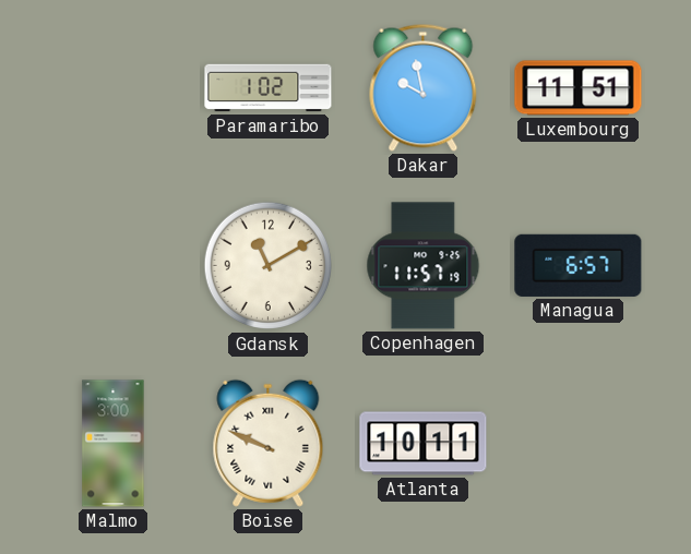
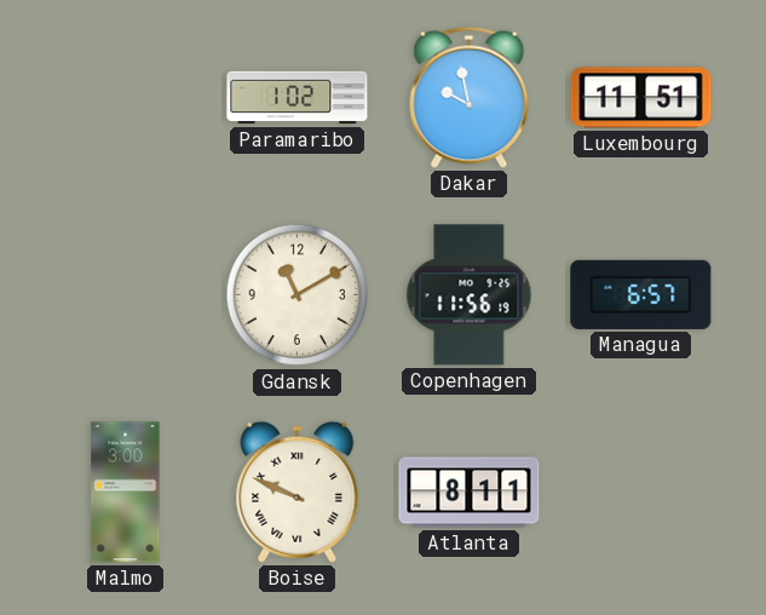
Copenhagen: 11:57 -> 11:56 (470, 295)
Atlanta: 10:11 -> 8:11 (470, 493)
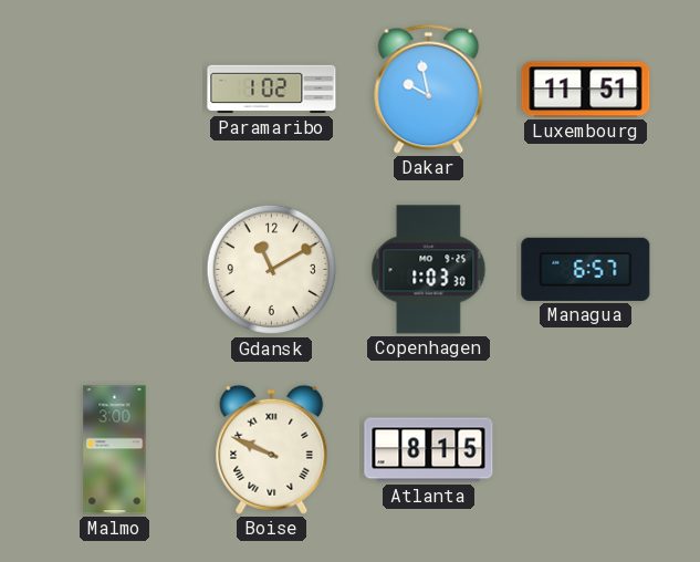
Copenhagen: 11:56 -> 1:03 (429, 270)
Atlanta: 8:11 -> 8:15 (429, 450)
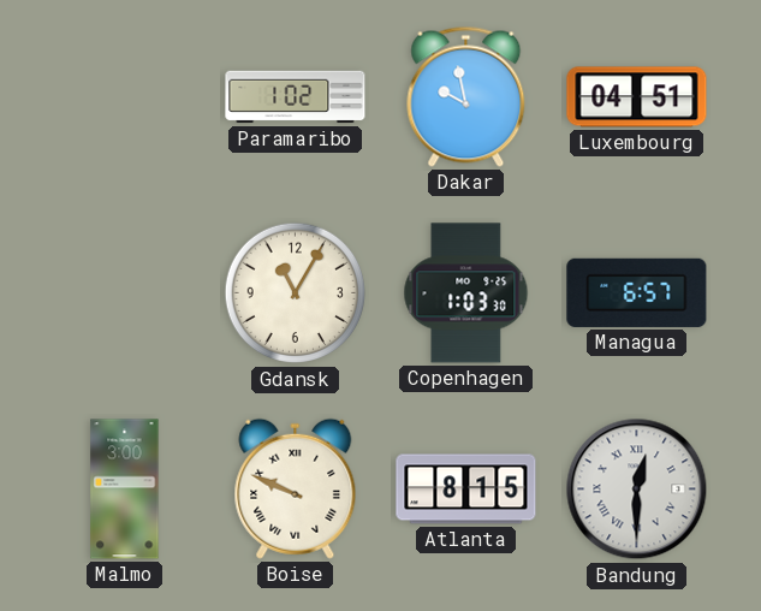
Luxembourg: 11:51 -> 04:51 (637, 97)
Gdansk: 11:10 -> 11:05 (296, 293)
Bandung: none -> 12:30 (637, 490)
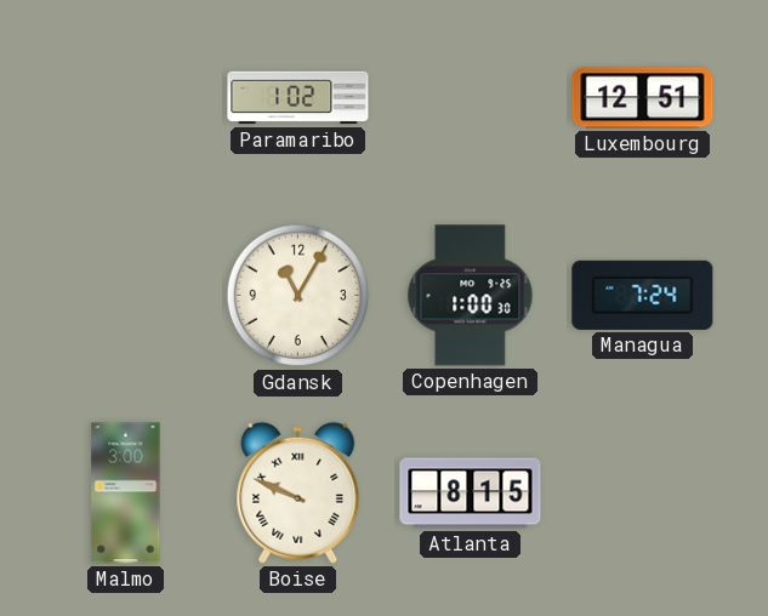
Dakar: 9:58 -> none (466, 96)
Luxembourg: 04:51 -> 12:51 (643, 98)
Copenhagen: 1:03 -> 1:00 (471, 296)
Managua: 6:57 -> 7:24 (643, 295)
Bandung: 12:30 -> none (637, 490)
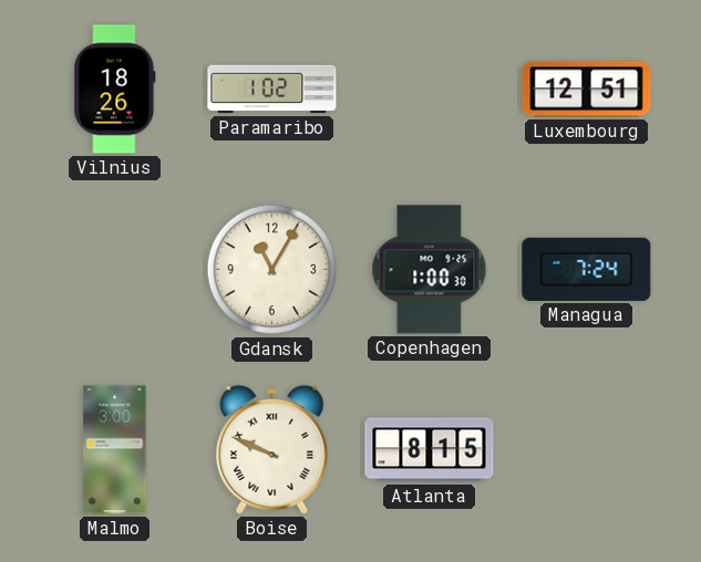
Vilnius: none -> 18:26 (115, 90)
